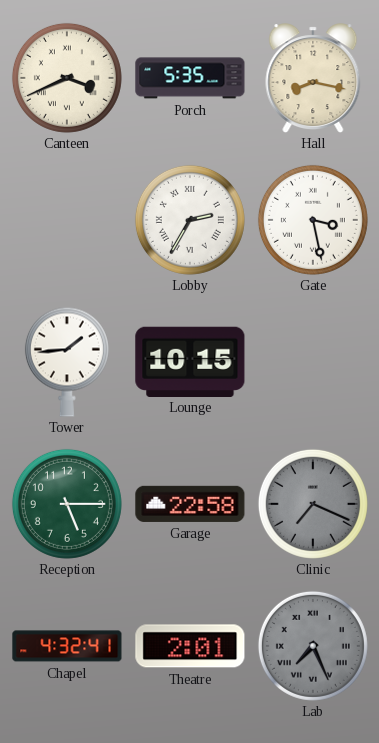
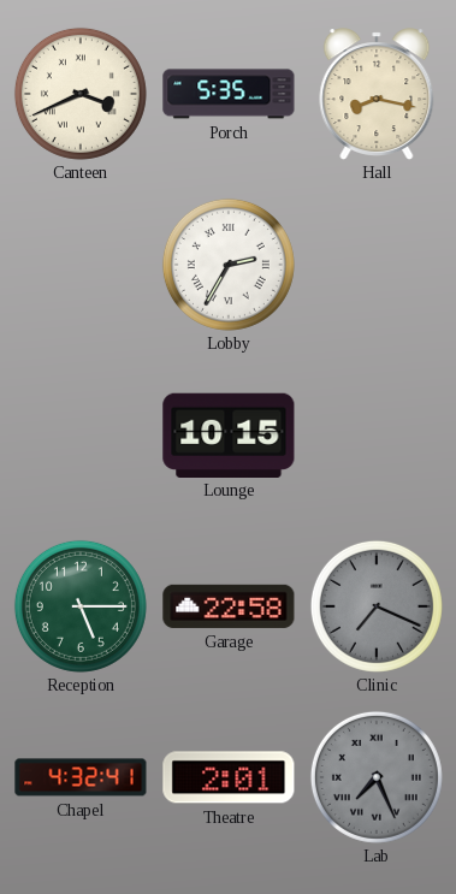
Gate: 3:28 -> none (313, 220)
Tower: 1:44 -> none (67, 362)
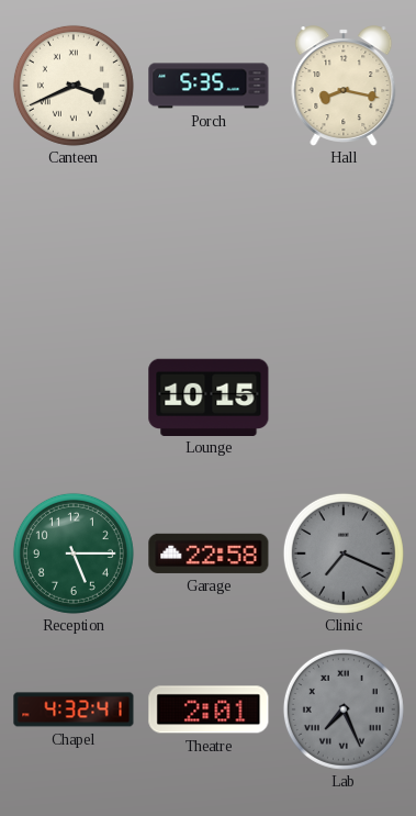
Lobby: 2:35 -> none (229, 265)
